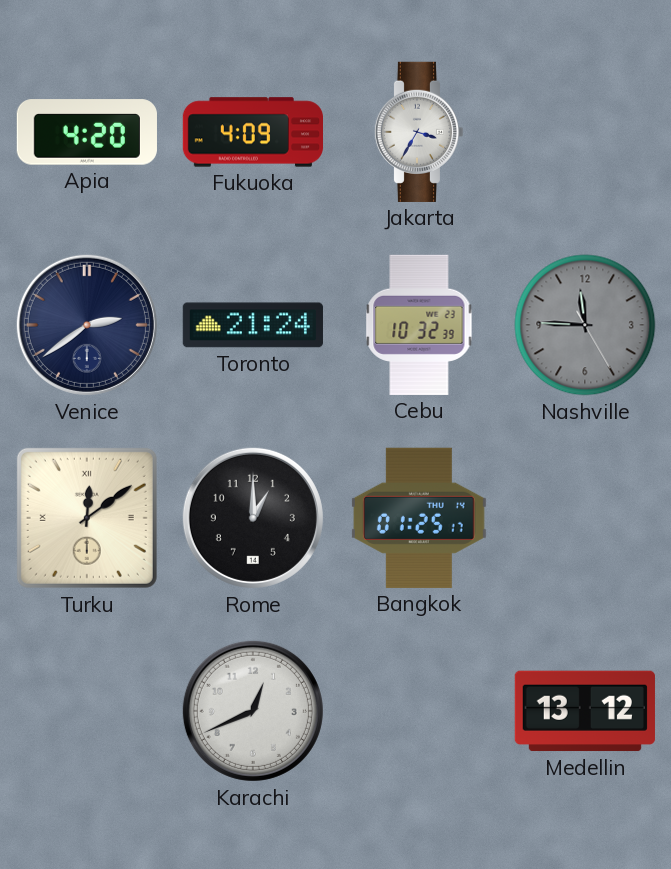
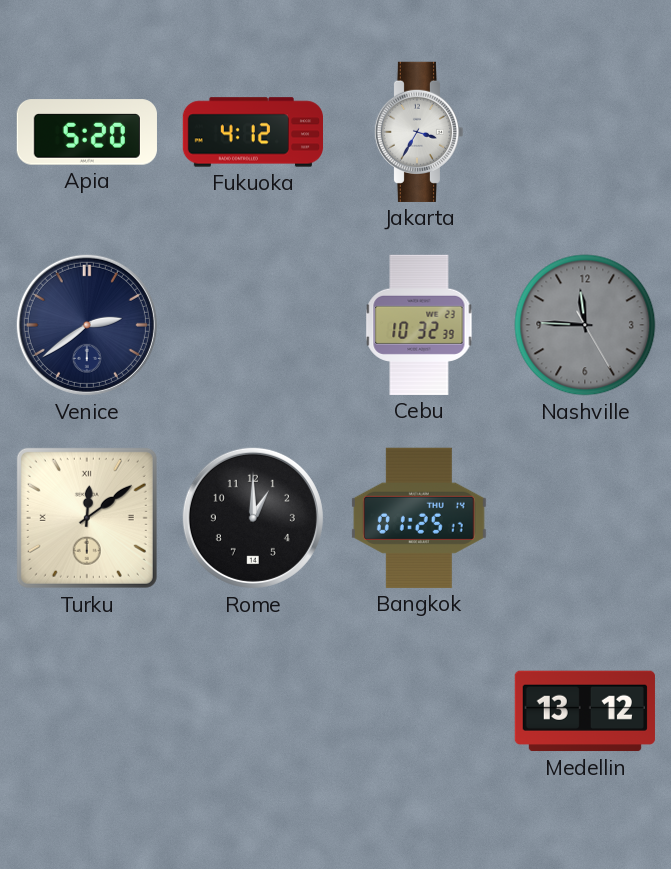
Apia: 4:20 -> 5:20 (87, 132)
Fukuoka: 4:09 -> 4:12 (252, 132)
Toronto: 21:24 -> none (253, 325)
Karachi: 12:41 -> none (253, 711)
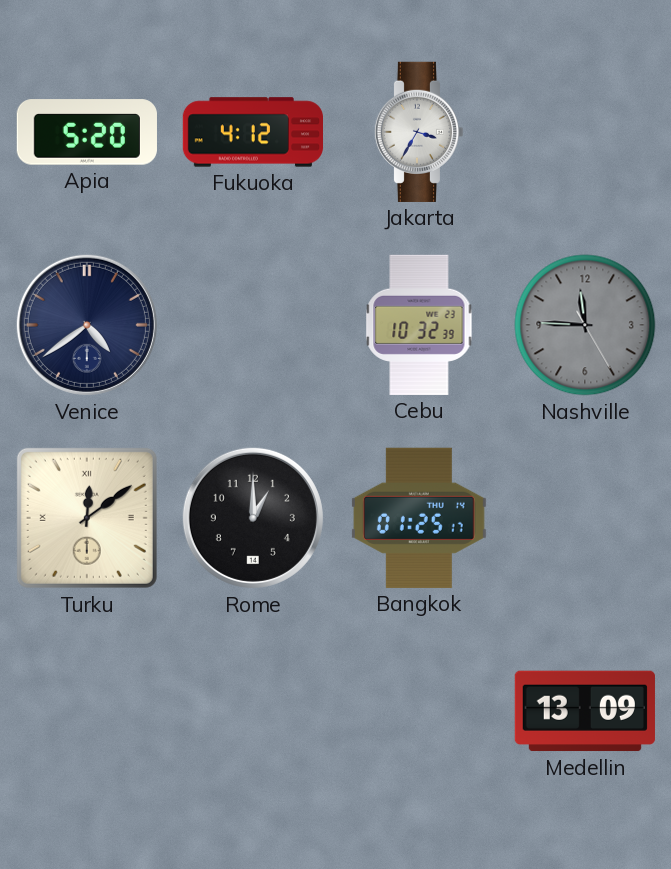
Venice: 2:39 -> 4:39 (87, 325)
Medellin: 13:12 -> 13:09 (585, 711)
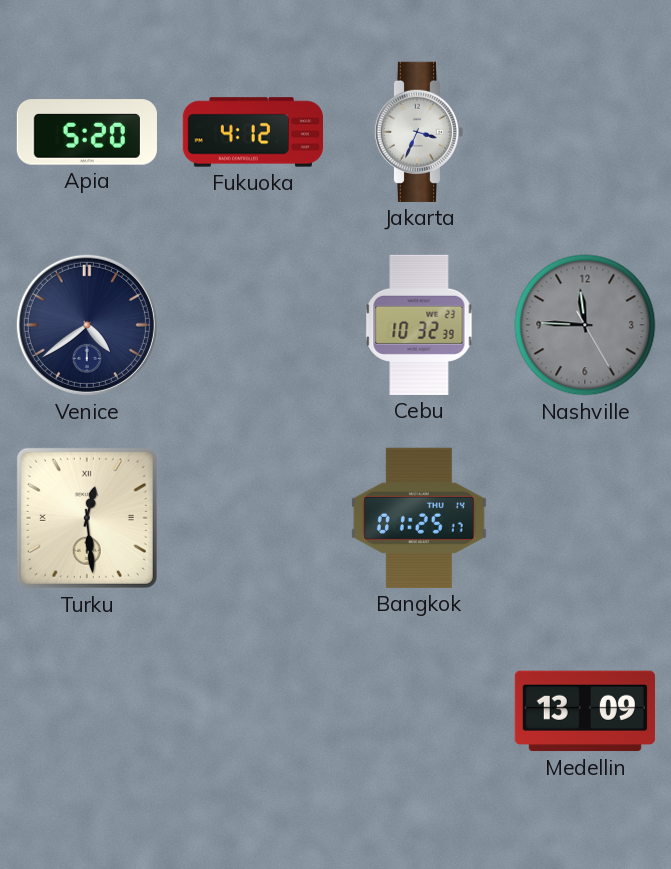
Jakarta: 3:35 -> 3:34 (419, 132)
Turku: 12:09 -> 12:29 (87, 518)
Rome: 1:00 -> none (253, 518)
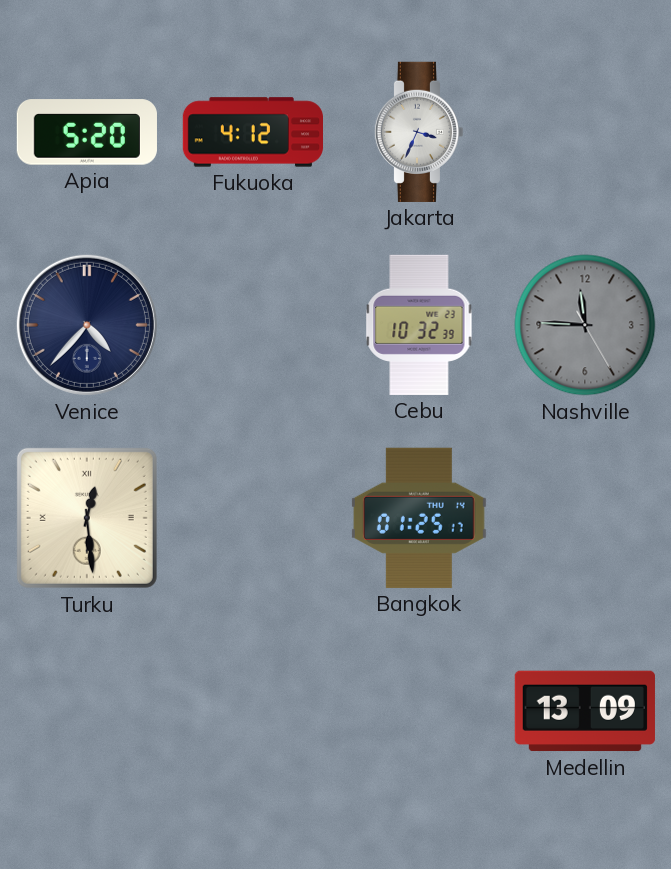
Venice: 4:39 -> 4:37 (87, 325)
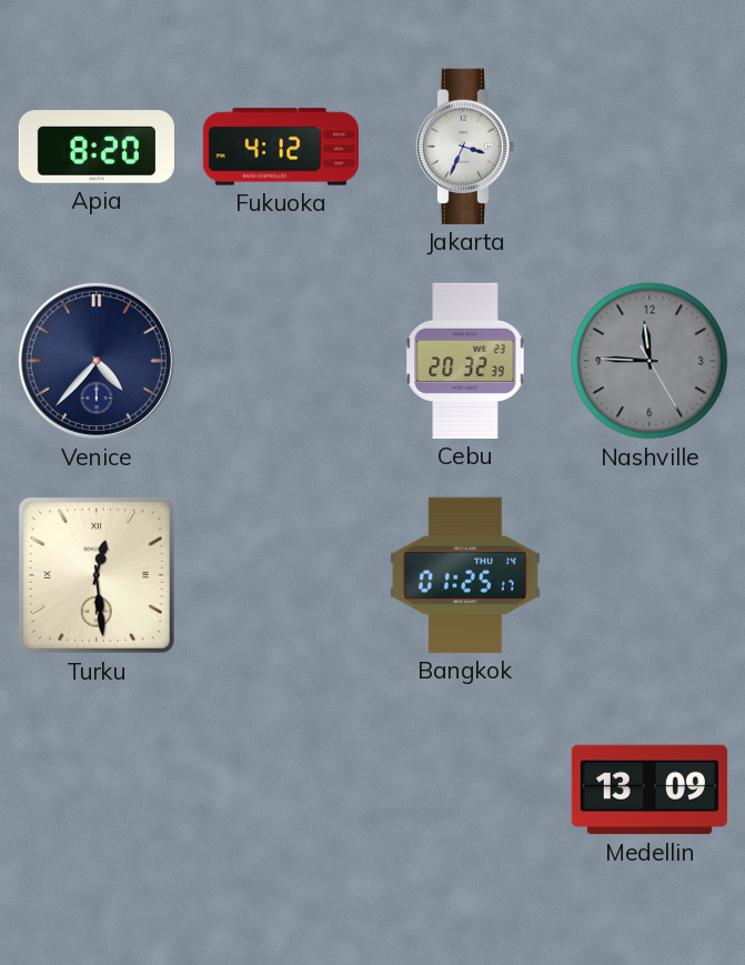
Apia: 5:20 -> 8:20 (97, 147)
Cebu: 10:32 -> 20:32 (465, 361)
